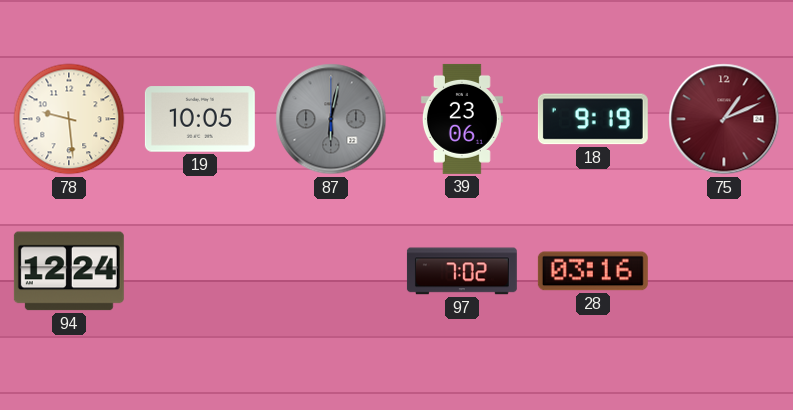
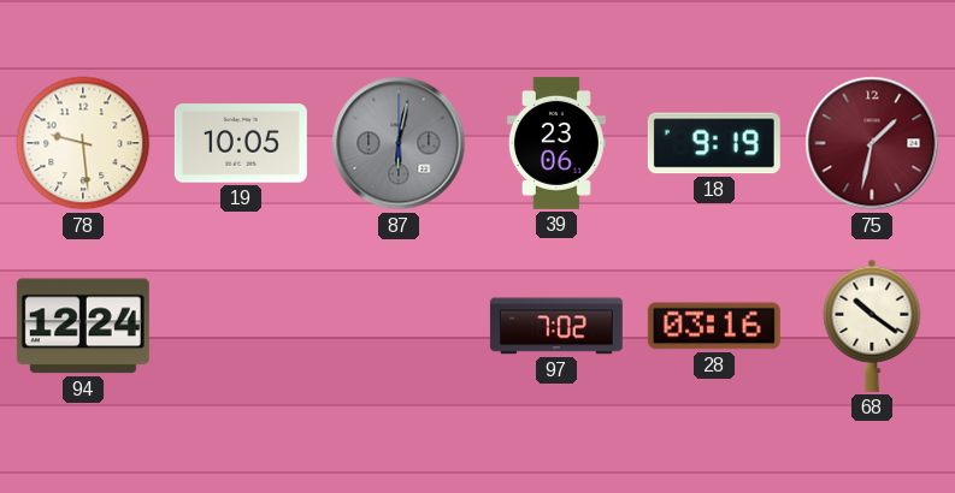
75: 1:11 -> 1:32 (872, 143)
68: none -> 10:21 (872, 326)
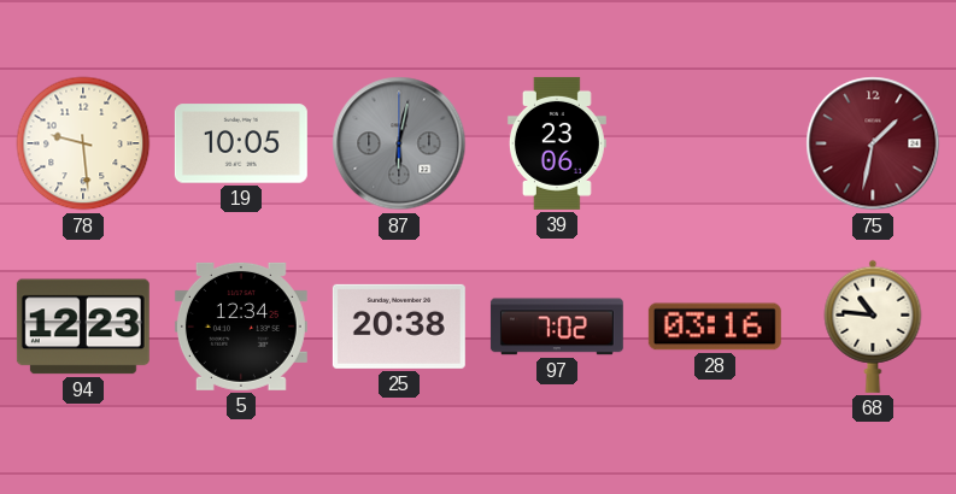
18: 9:19 -> none (714, 143)
94: 12:24 -> 12:23 (83, 327)
5: none -> 12:34 (241, 327)
25: none -> 20:38 (399, 327)
68: 10:21 -> 10:46 (873, 327)
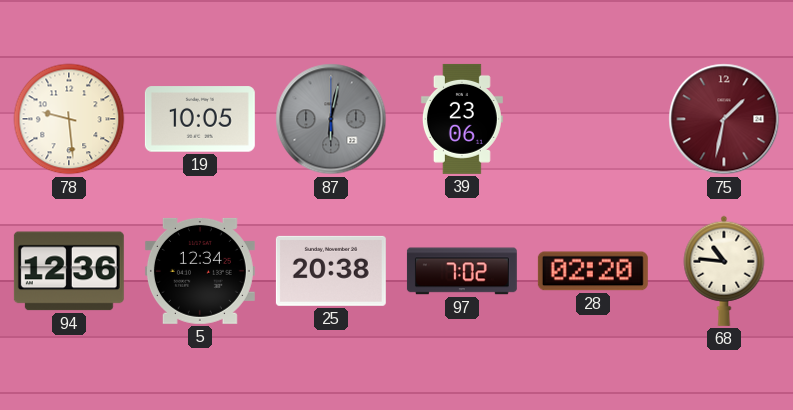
94: 12:23 -> 12:36 (69, 271)
28: 03:16 -> 02:20 (593, 271)
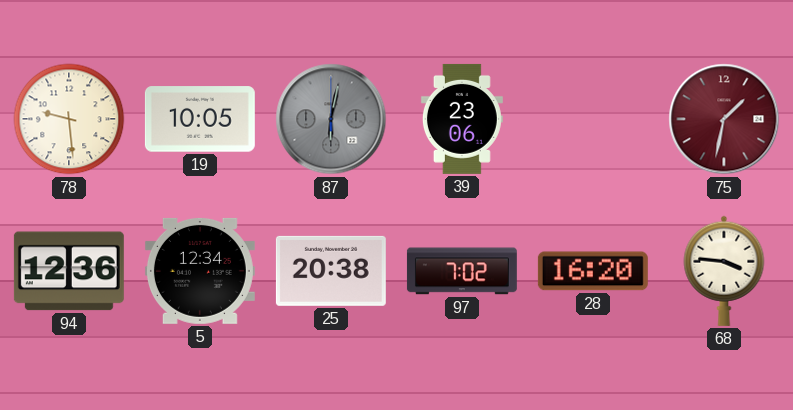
28: 02:20 -> 16:20 (593, 271)
68: 10:46 -> 3:46 (724, 271)
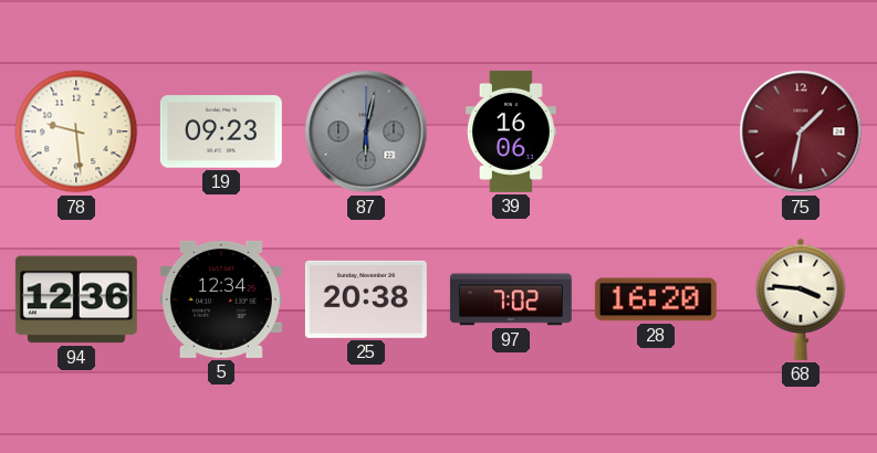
19: 10:05 -> 09:23 (221, 131)
39: 23:06 -> 16:06 (511, 131)
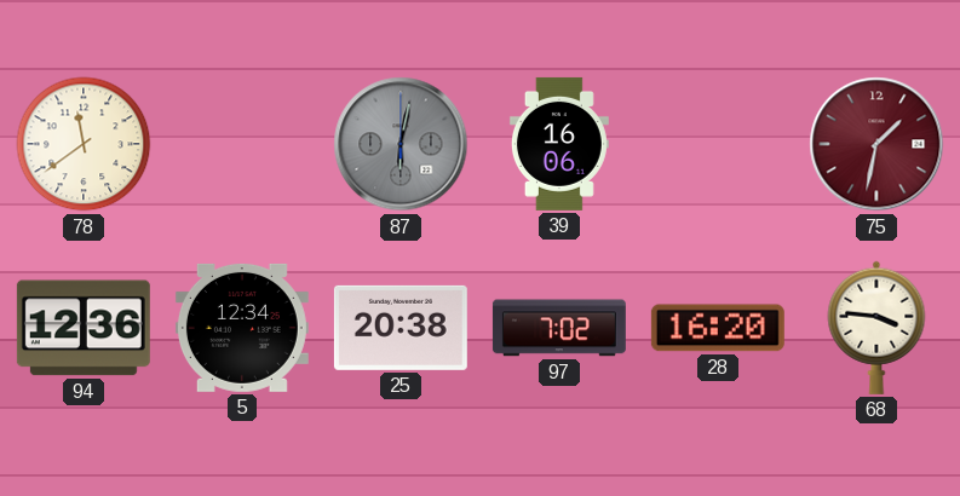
78: 9:29 -> 11:39 (84, 144)
19: 09:23 -> none (221, 131)
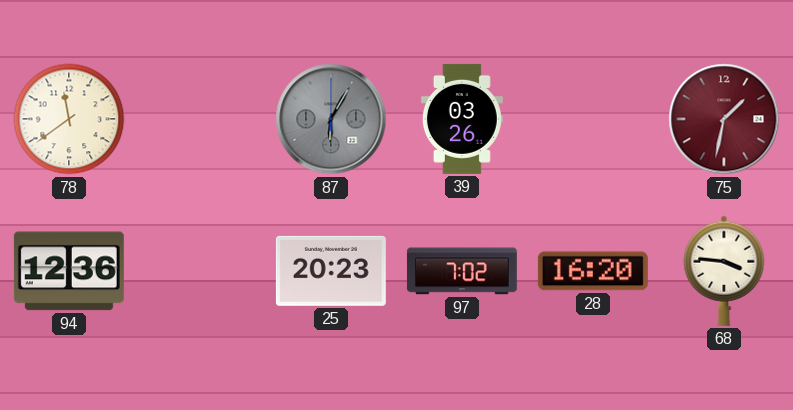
87: 6:02 -> 6:05 (331, 119)
39: 16:06 -> 03:26 (462, 119)
5: 12:34 -> none (242, 328)
25: 20:38 -> 20:23 (331, 271)
